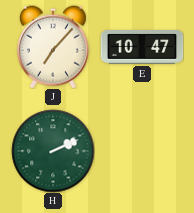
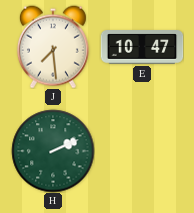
J: 7:07 -> 7:29 (53, 47)
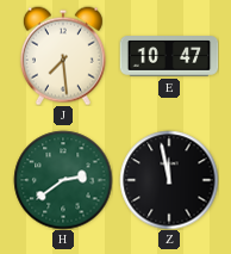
H: 2:11 -> 2:39 (63, 180)
Z: none -> 11:58 (169, 180)
